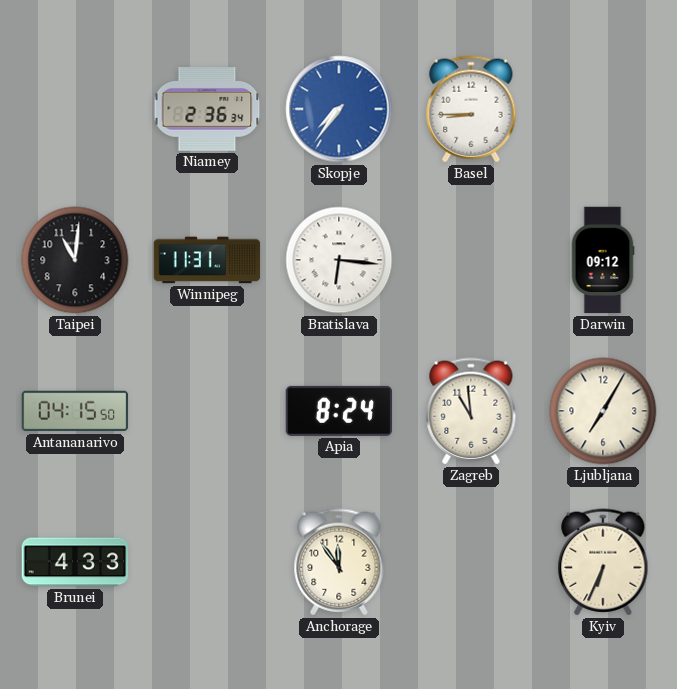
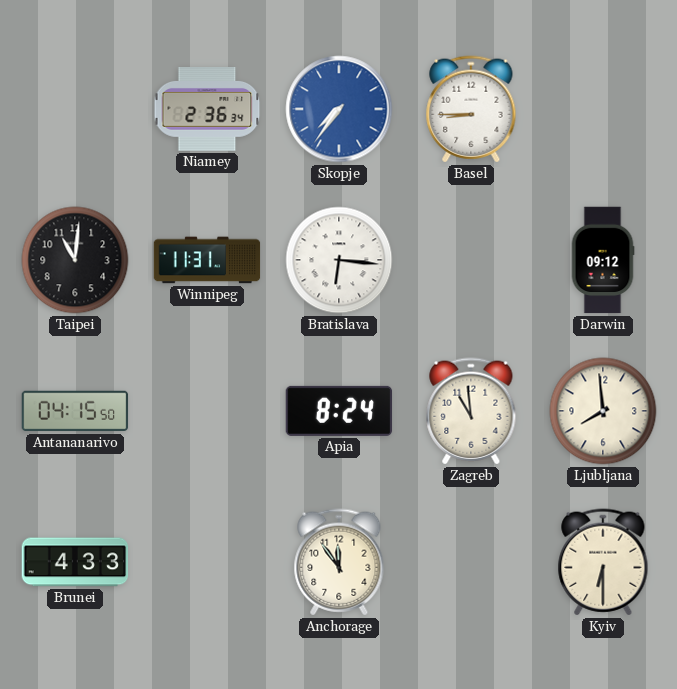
Ljubljana: 7:05 -> 7:59 (603, 411)
Kyiv: 6:34 -> 6:30 (603, 562)
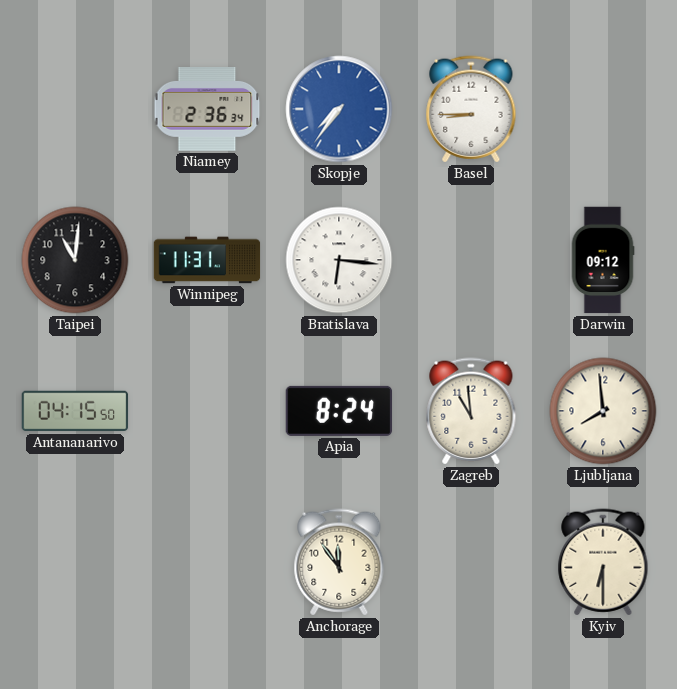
Brunei: 4:33 -> none (75, 562)
